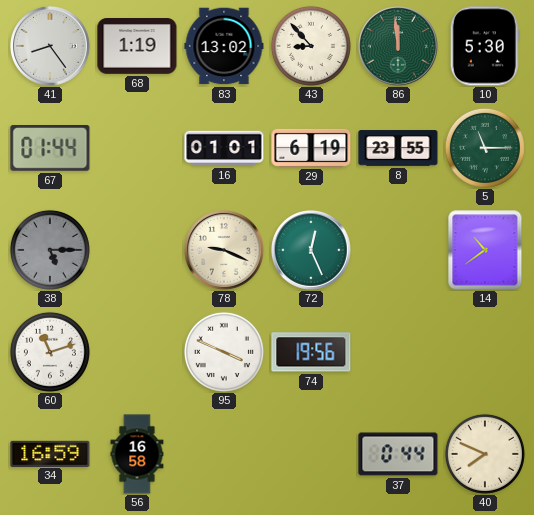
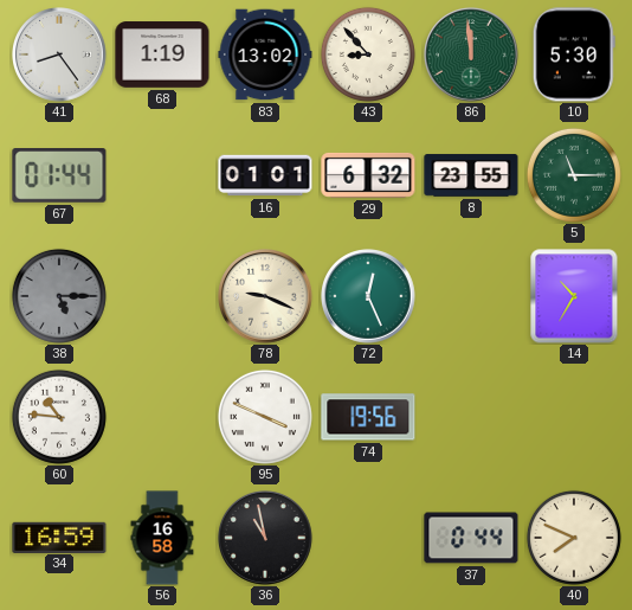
29: 6:19 -> 6:32 (368, 175)
14: 10:39 -> 10:35 (574, 296)
60: 11:12 -> 10:46 (59, 417)
36: none -> 10:58 (266, 538)
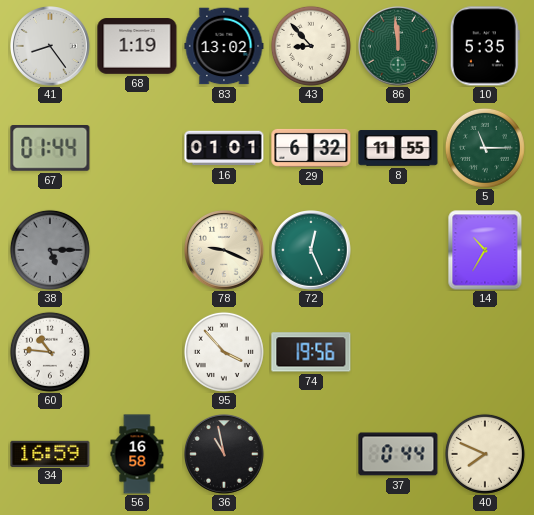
10: 5:30 -> 5:35 (485, 46)
8: 23:55 -> 11:55 (398, 148)
95: 3:49 -> 3:53 (224, 352)
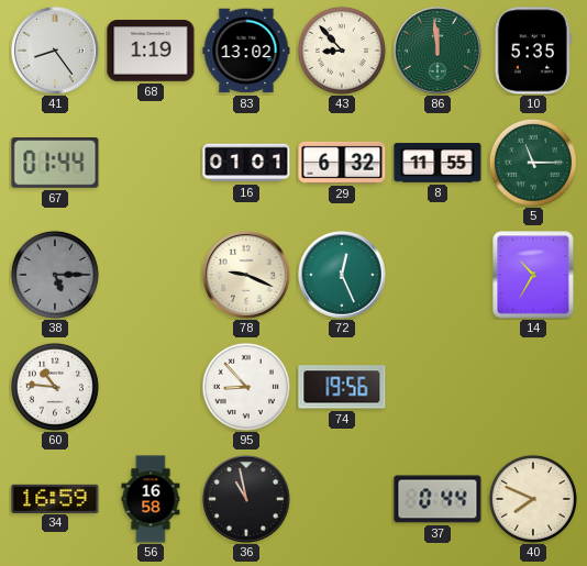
95: 3:53 -> 8:53 (246, 387)
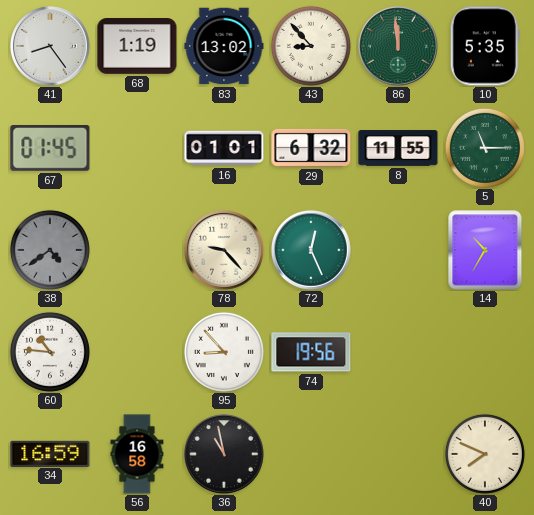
67: 01:44 -> 01:45 (50, 149)
38: 5:15 -> 4:39 (50, 250)
78: 9:19 -> 9:23 (225, 250)
37: 0:44 -> none (438, 499)
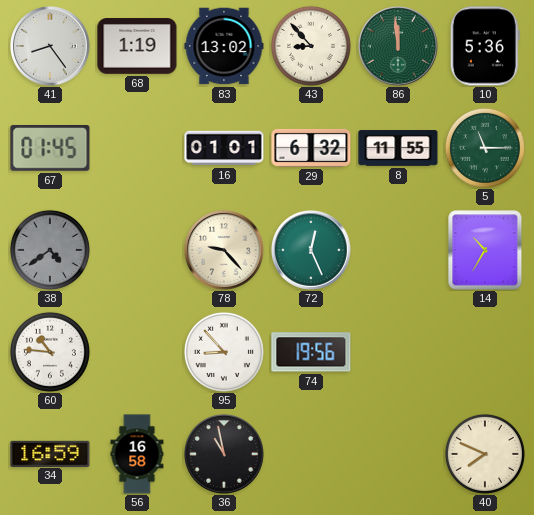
10: 5:35 -> 5:36 (485, 46)
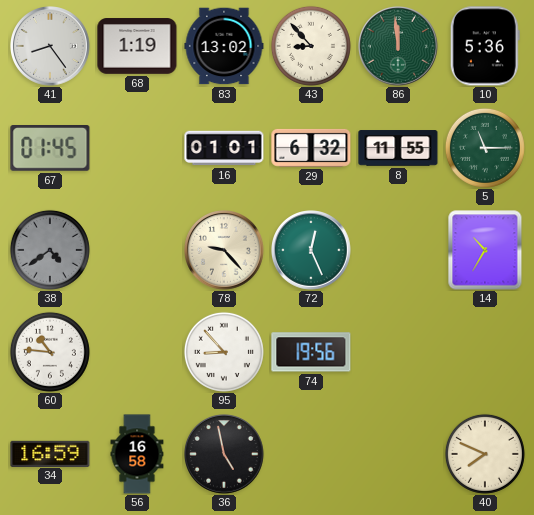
36: 10:58 -> 4:58 (225, 454)
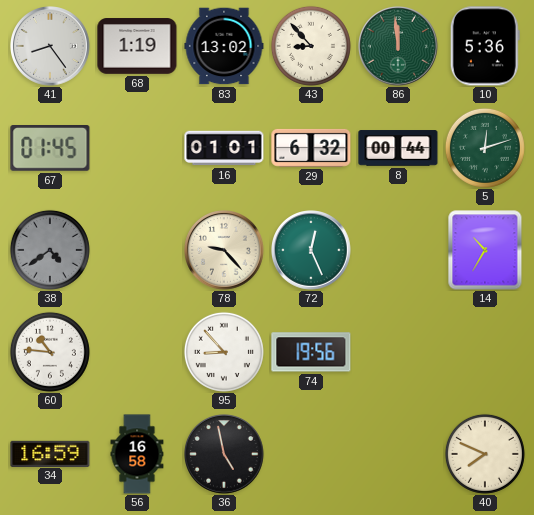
8: 11:55 -> 00:44 (398, 148)
5: 11:15 -> 12:12 (485, 148)
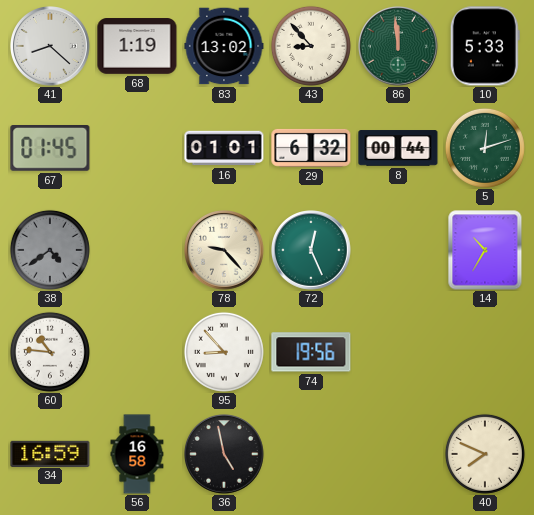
41: 8:24 -> 8:22 (51, 46)
10: 5:36 -> 5:33 (485, 46)
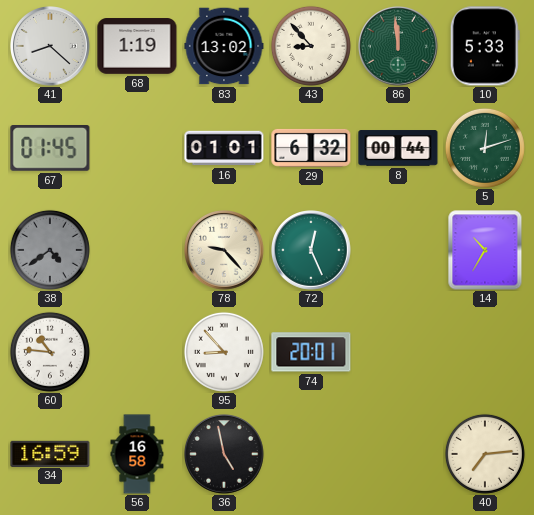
74: 19:56 -> 20:01 (311, 352)
40: 7:49 -> 7:14 (485, 454)
